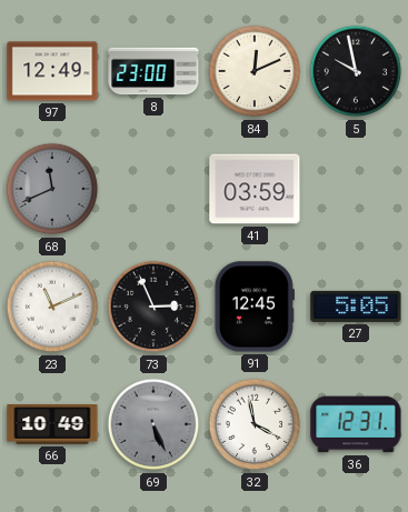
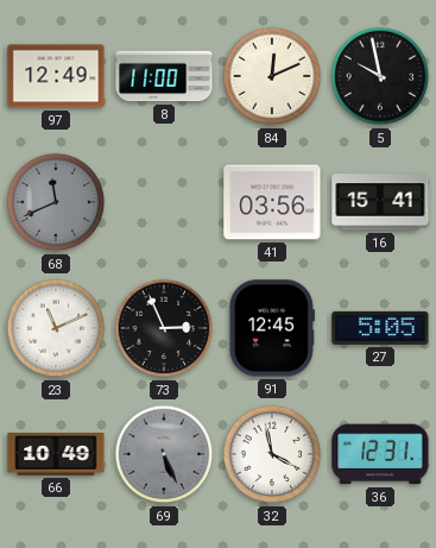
8: 23:00 -> 11:00 (164, 76)
41: 03:59 -> 03:56 (272, 202)
16: none -> 15:41 (380, 202)
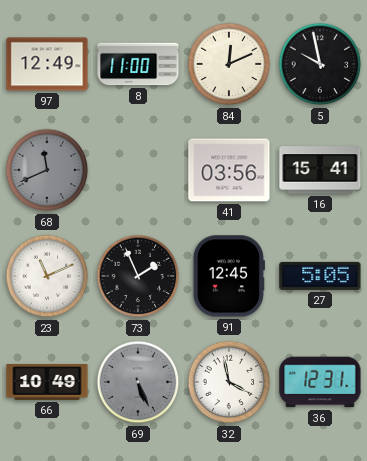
73: 2:56 -> 1:56 (138, 276)
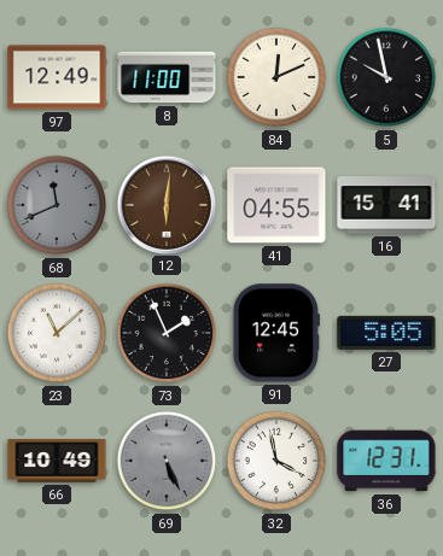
12: none -> 6:01 (165, 204)
41: 03:56 -> 04:55 (276, 205)
23: 11:11 -> 11:08 (57, 333)
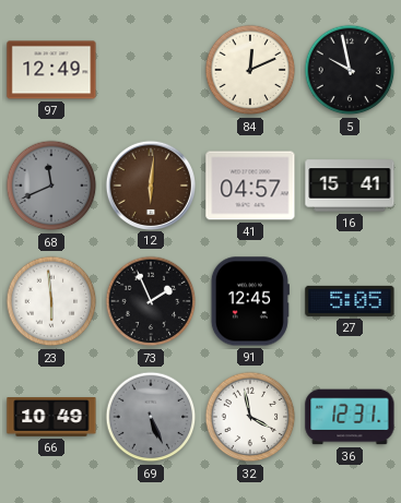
8: 11:00 -> none (167, 77)
41: 04:55 -> 04:57 (250, 185)
23: 11:08 -> 5:59 (51, 301)
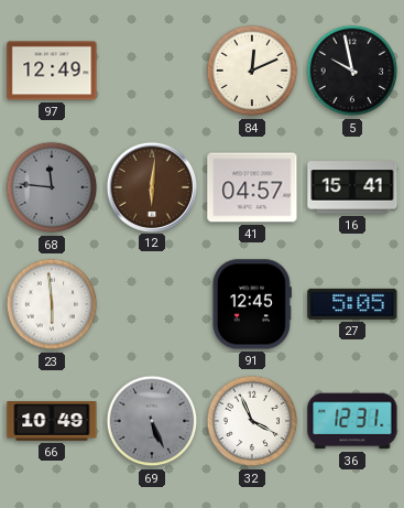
68: 11:41 -> 11:46 (52, 187)
73: 1:56 -> none (151, 301)
32: 3:58 -> 3:56 (252, 421)
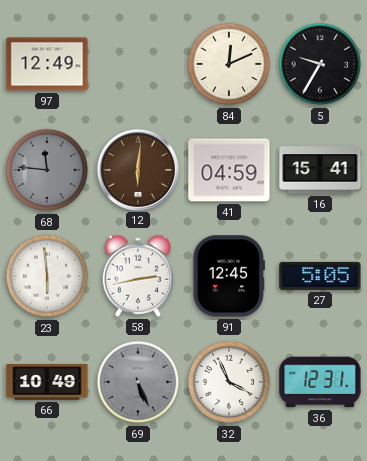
5: 9:58 -> 9:35 (320, 64)
41: 04:57 -> 04:59 (229, 170)
58: none -> 2:43 (138, 276)
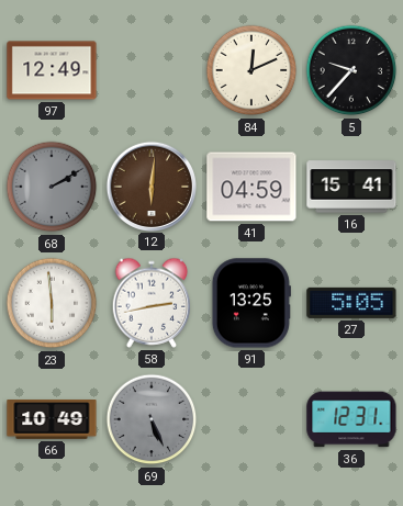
5: 9:35 -> 9:37 (351, 70)
68: 11:46 -> 2:10 (52, 187)
91: 12:45 -> 13:25 (251, 303)
32: 3:56 -> none (229, 382)
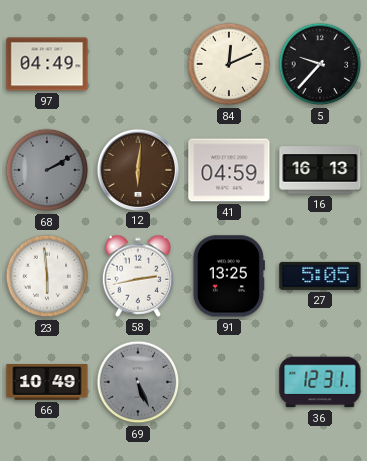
97: 12:49 -> 04:49 (47, 64)
16: 15:41 -> 16:13 (320, 170)
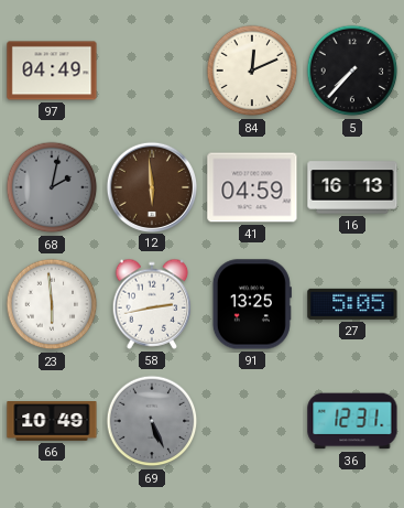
5: 9:37 -> 7:37 (352, 71)
68: 2:10 -> 2:02 (52, 187)
12: 6:01 -> 5:59 (151, 186)
